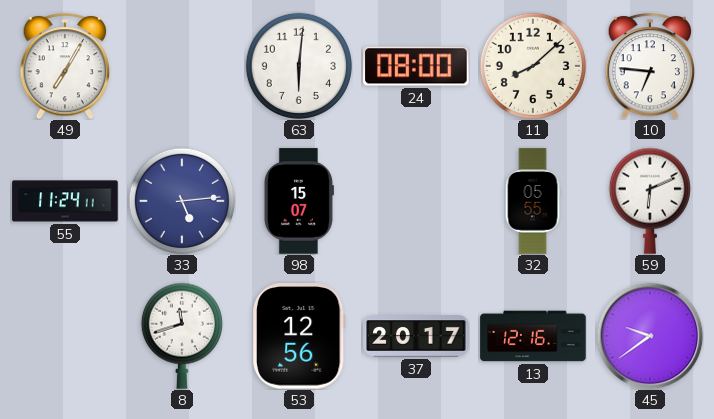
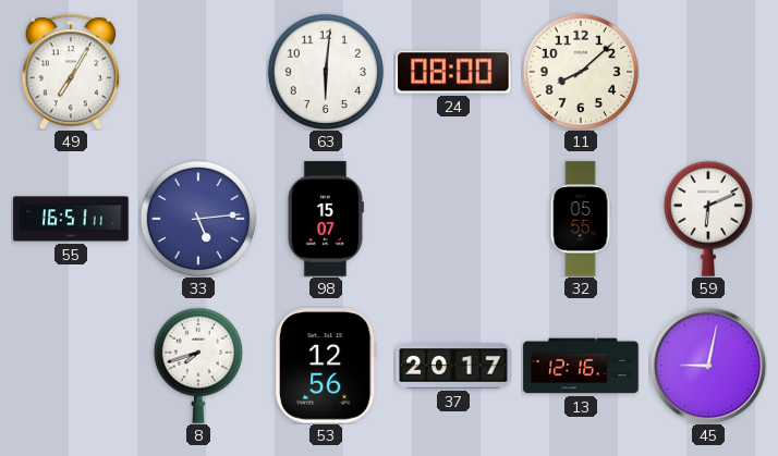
10: 6:46 -> none (650, 66)
55: 11:24 -> 16:51 (71, 219)
8: 11:42 -> 7:42 (198, 366)
45: 9:39 -> 9:02 (708, 366)
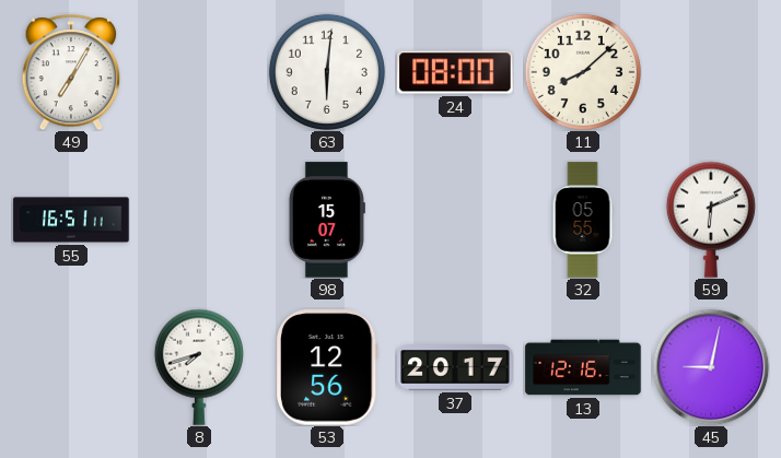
33: 5:14 -> none (198, 219)
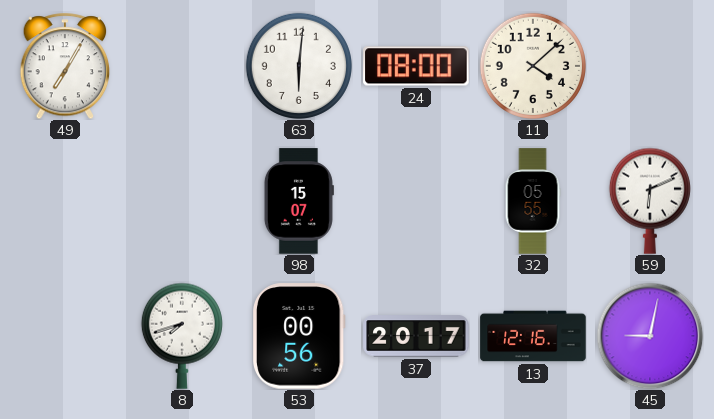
11: 8:08 -> 4:08 (533, 66)
55: 16:51 -> none (71, 220)
53: 12:56 -> 00:56 (300, 336)
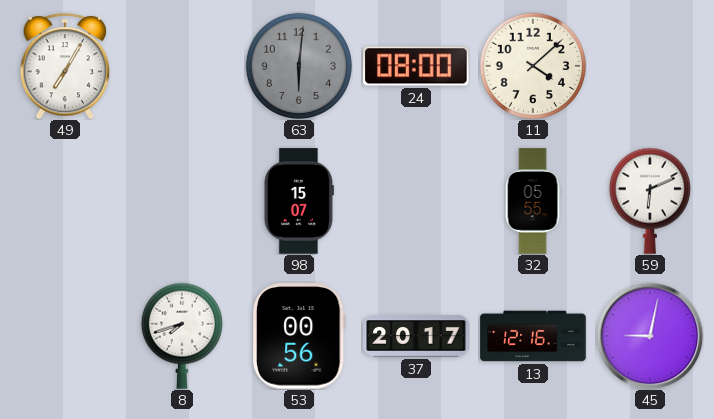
63 dial: white -> grey (299, 66)
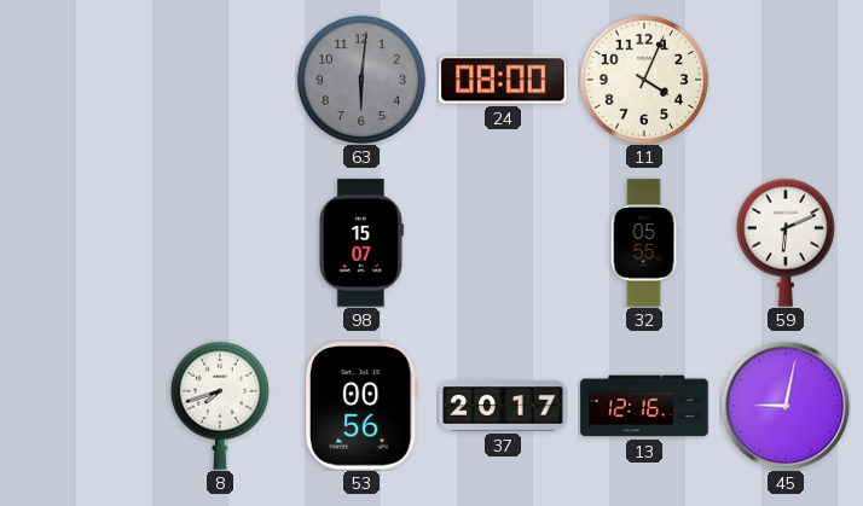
49: 7:05 -> none (65, 66)
11: 4:08 -> 4:04 (644, 80)
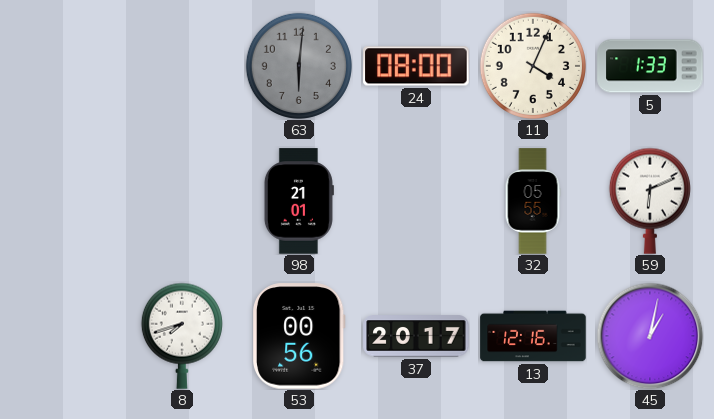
5: none -> 1:33 (650, 66)
98: 15:07 -> 21:01 (299, 201)
45: 9:02 -> 1:02 (650, 336)
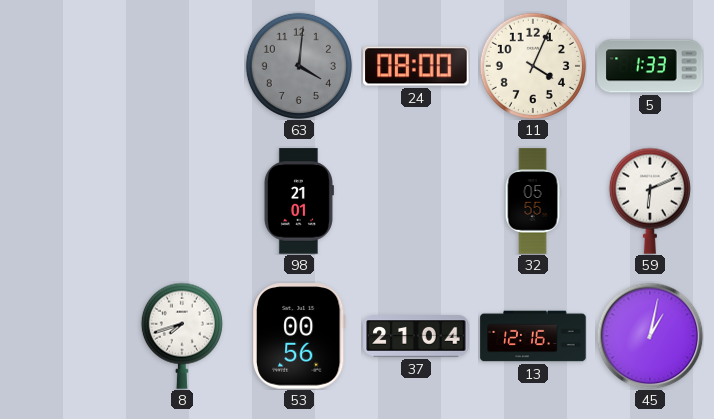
63: 6:01 -> 4:01 (299, 66)
37: 20:17 -> 21:04 (416, 336)
